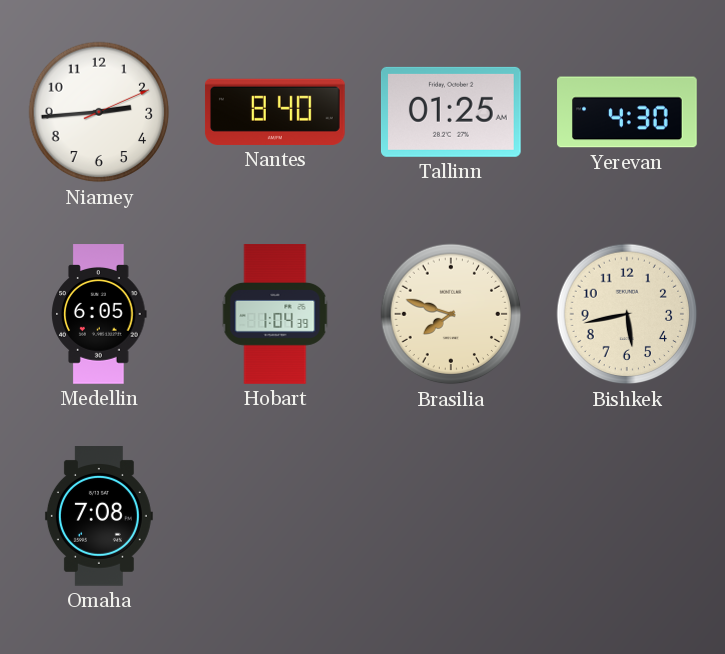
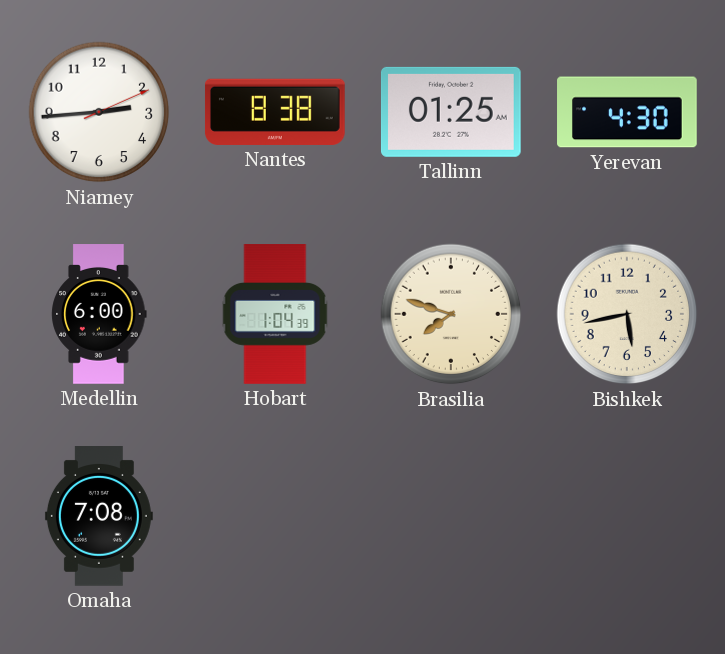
Nantes: 8:40 -> 8:38 (275, 112)
Medellin: 6:05 -> 6:00 (99, 314)
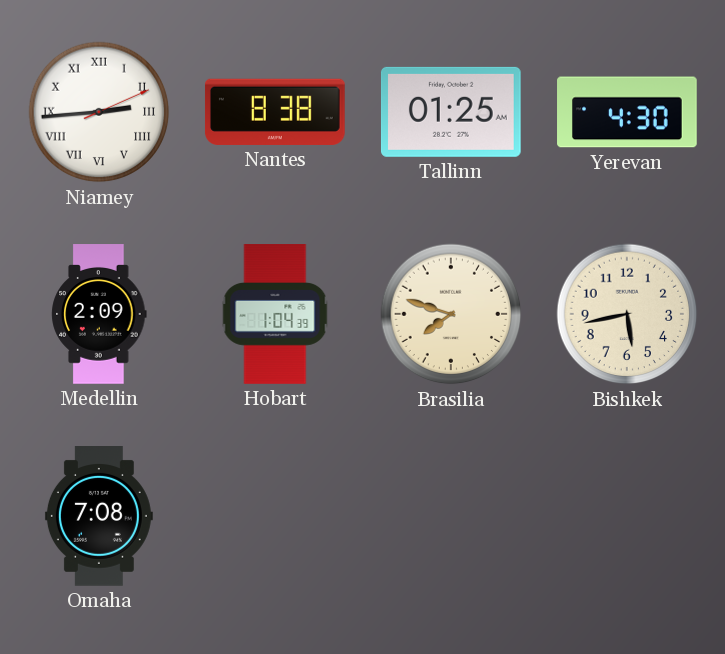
Niamey numerals: Arabic -> Roman (99, 112)
Medellin: 6:00 -> 2:09 (99, 314)
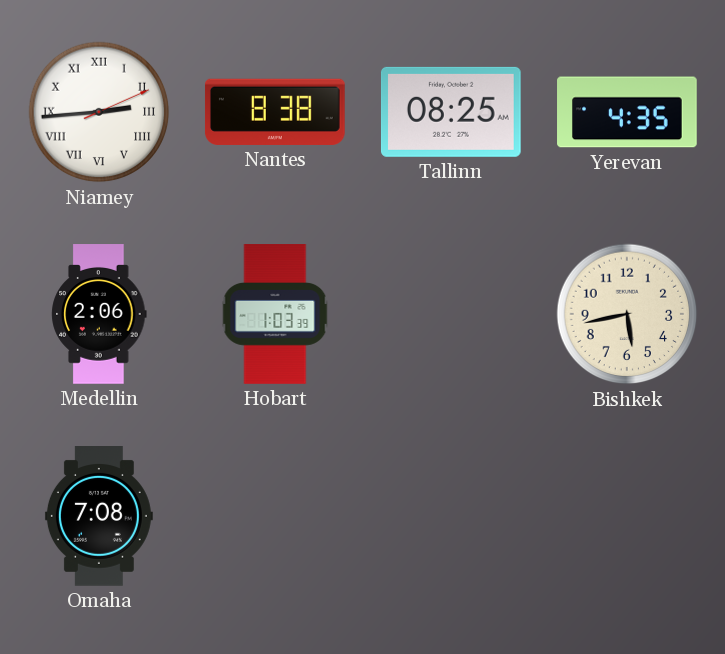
Tallinn: 01:25 -> 08:25 (451, 112)
Yerevan: 4:30 -> 4:35 (627, 112)
Medellin: 2:09 -> 2:06 (99, 314)
Hobart: 1:04 -> 1:03 (275, 314)
Brasilia: 7:48 -> none (451, 314)
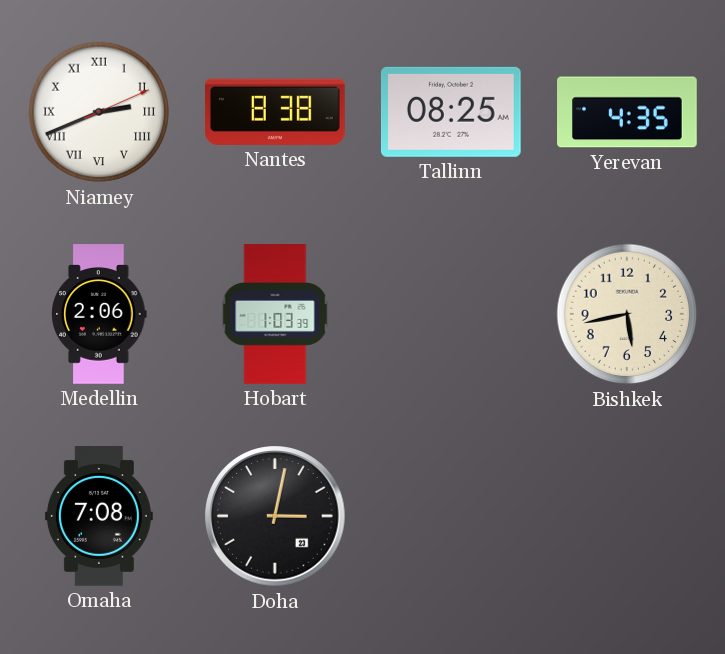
Niamey: 2:44 -> 2:41 (99, 112)
Doha: none -> 3:02 (275, 516)
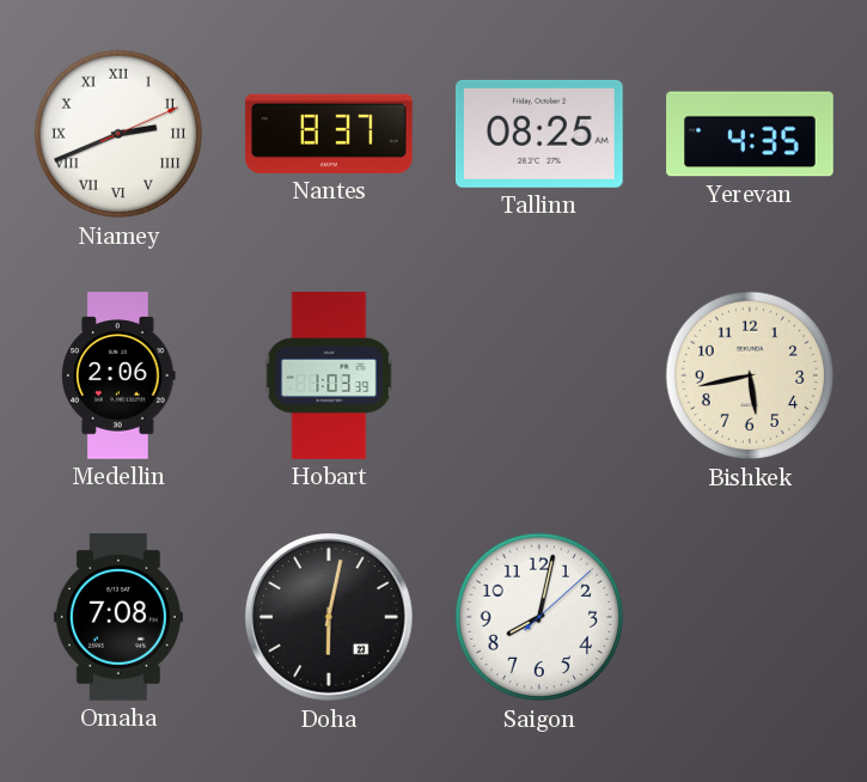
Nantes: 8:38 -> 8:37 (329, 134)
Doha: 3:02 -> 6:02 (329, 617)
Saigon: none -> 8:02 (539, 617)
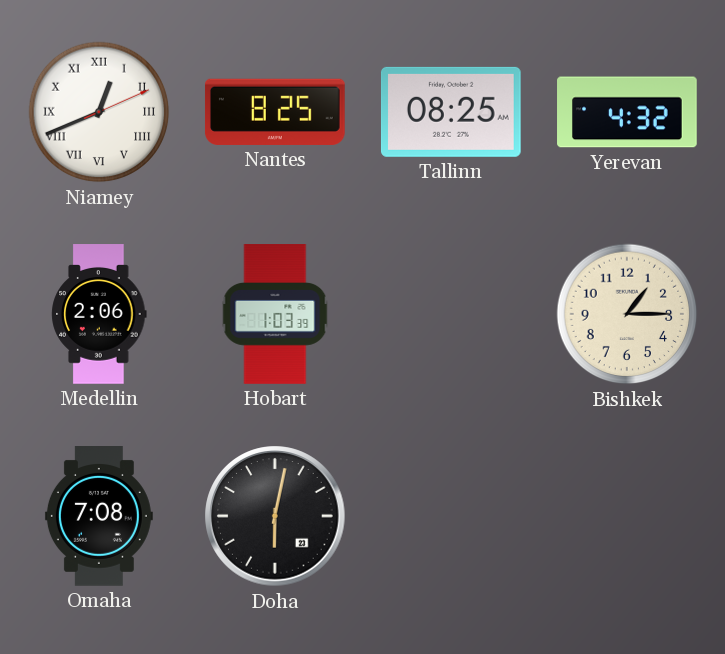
Niamey: 2:41 -> 12:41 (99, 112)
Nantes: 8:37 -> 8:25 (275, 112)
Yerevan: 4:35 -> 4:32 (627, 112)
Bishkek: 5:43 -> 1:15 (627, 314)
Saigon: 8:02 -> none (539, 617)
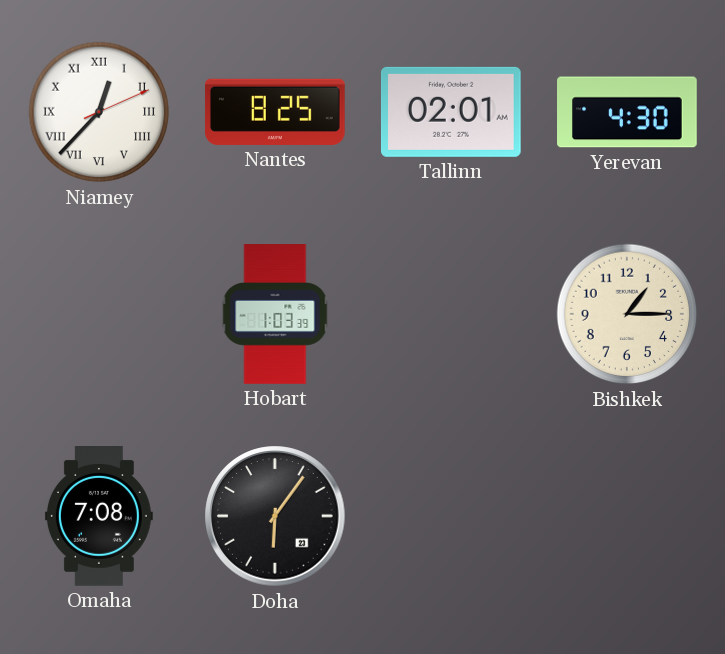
Niamey: 12:41 -> 12:37 (99, 112)
Tallinn: 08:25 -> 02:01 (451, 112)
Yerevan: 4:32 -> 4:30 (627, 112)
Medellin: 2:06 -> none (99, 314)
Doha: 6:02 -> 6:06 (275, 516)
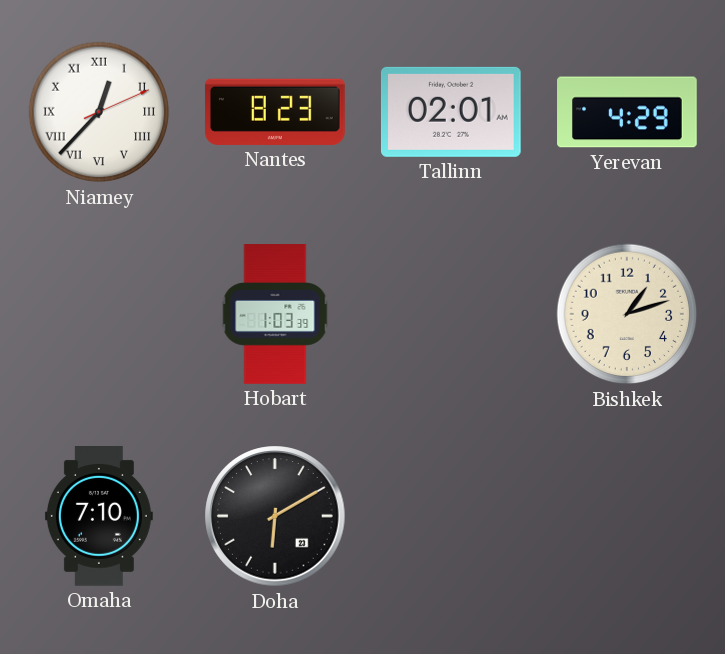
Nantes: 8:25 -> 8:23 (275, 112)
Yerevan: 4:30 -> 4:29 (627, 112)
Bishkek: 1:15 -> 1:12 (627, 314)
Omaha: 7:08 -> 7:10 (99, 517)
Doha: 6:06 -> 6:10 (275, 516)
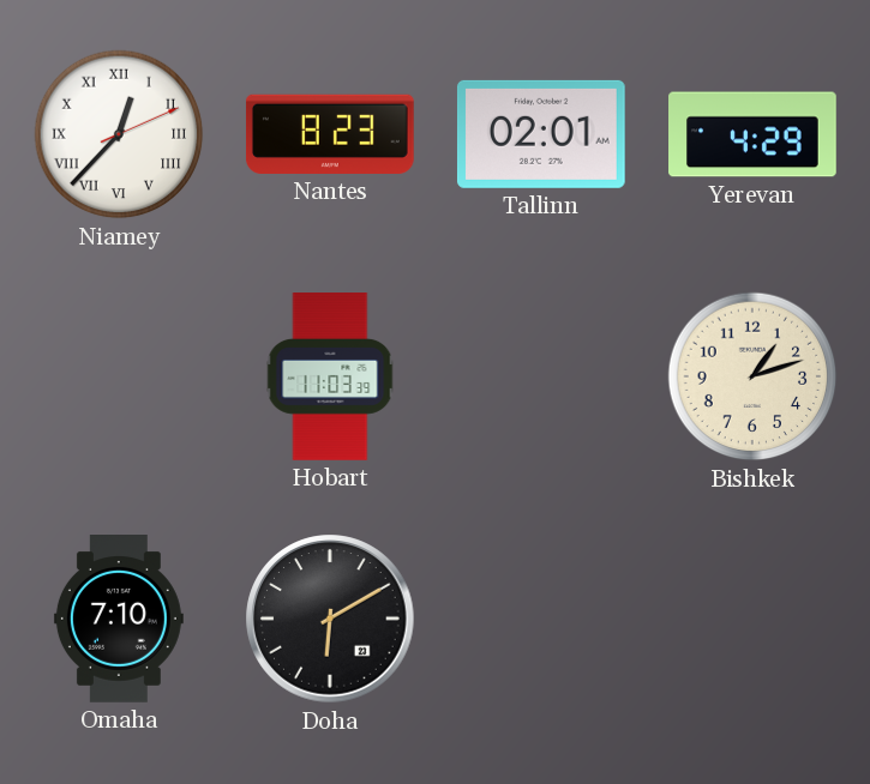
Hobart: 1:03 -> 11:03 (330, 376)
